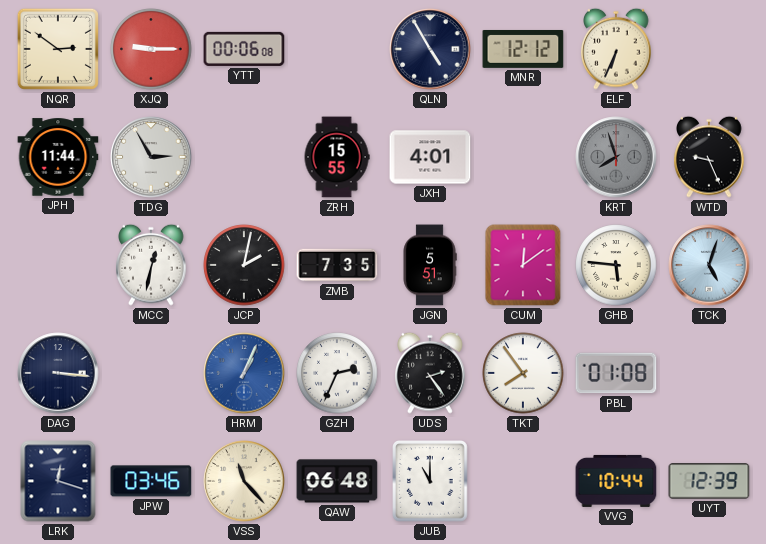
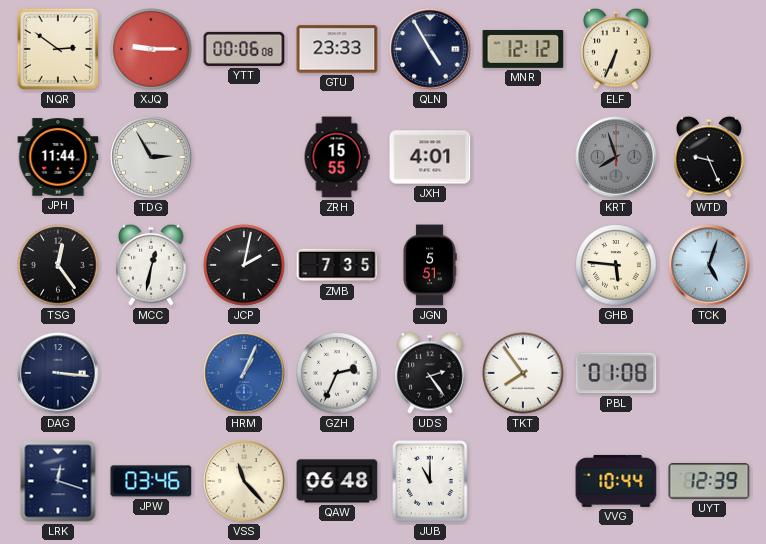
GTU: none -> 23:33 (337, 49)
TSG: none -> 12:24 (58, 265)
CUM: 12:09 -> none (523, 265)
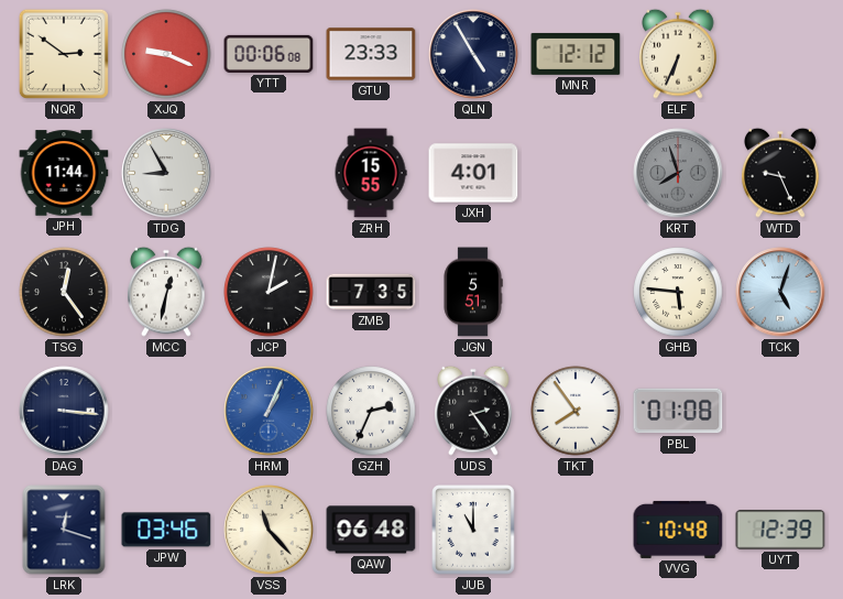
XJQ: 9:15 -> 9:19 (166, 54)
TDG: 2:55 -> 8:55 (166, 173)
VVG: 10:44 -> 10:48 (678, 530)
